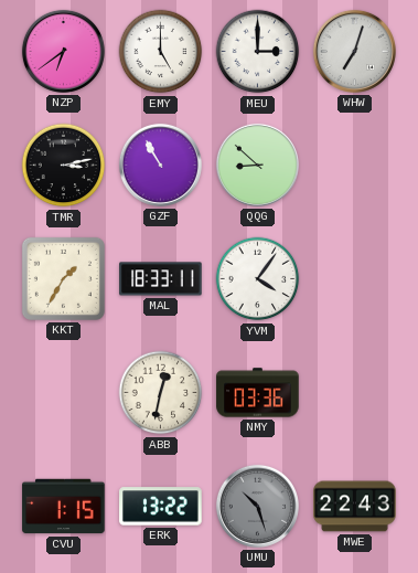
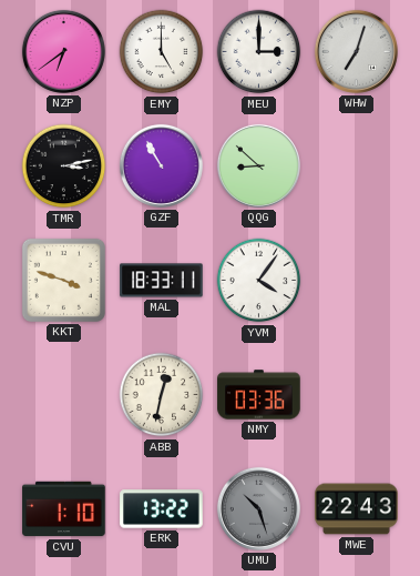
KKT: 1:35 -> 3:48 (63, 280)
CVU: 1:15 -> 1:10 (64, 509)
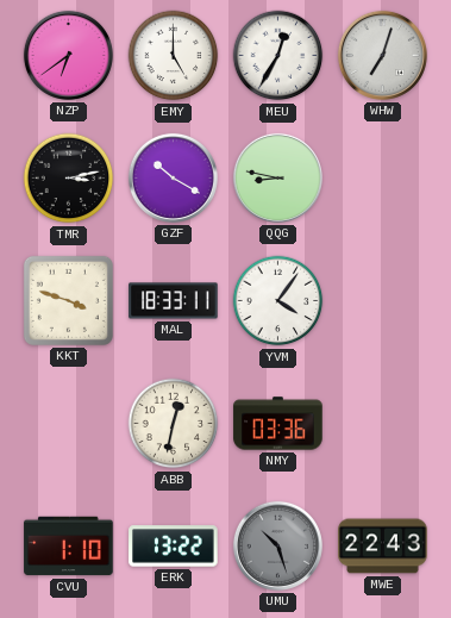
MEU: 3:00 -> 12:35 (278, 56)
GZF: 10:55 -> 10:20 (173, 177)
QQG: 8:52 -> 8:47 (277, 177)
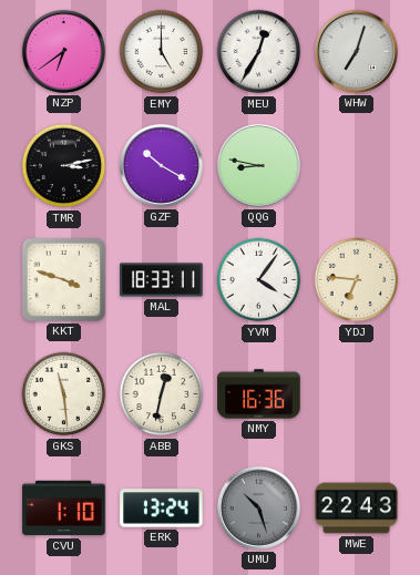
YDJ: none -> 6:46 (357, 280)
GKS: none -> 11:29 (64, 394)
NMY: 03:36 -> 16:36 (259, 394)
ERK: 13:22 -> 13:24 (162, 509)
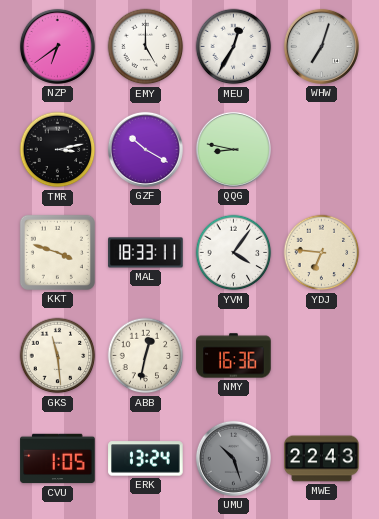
CVU: 1:10 -> 1:05 (58, 459)
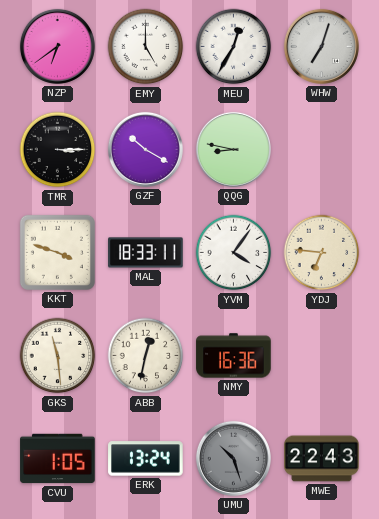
TMR: 3:13 -> 3:15 (58, 150)
